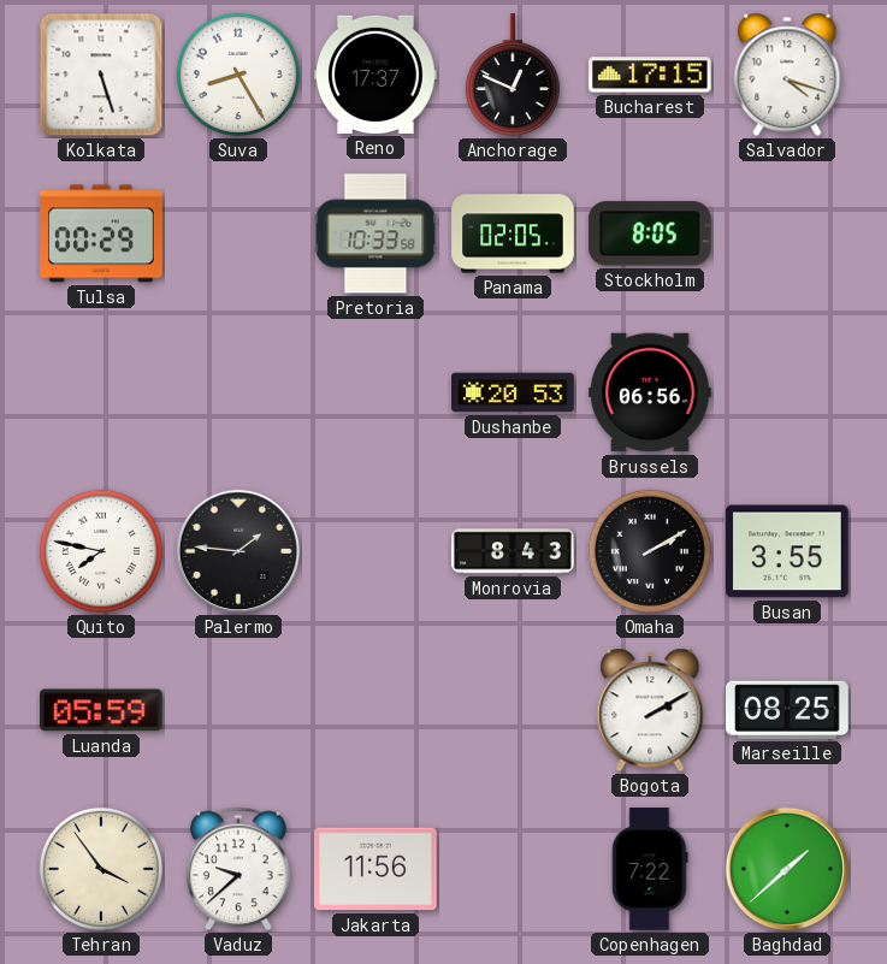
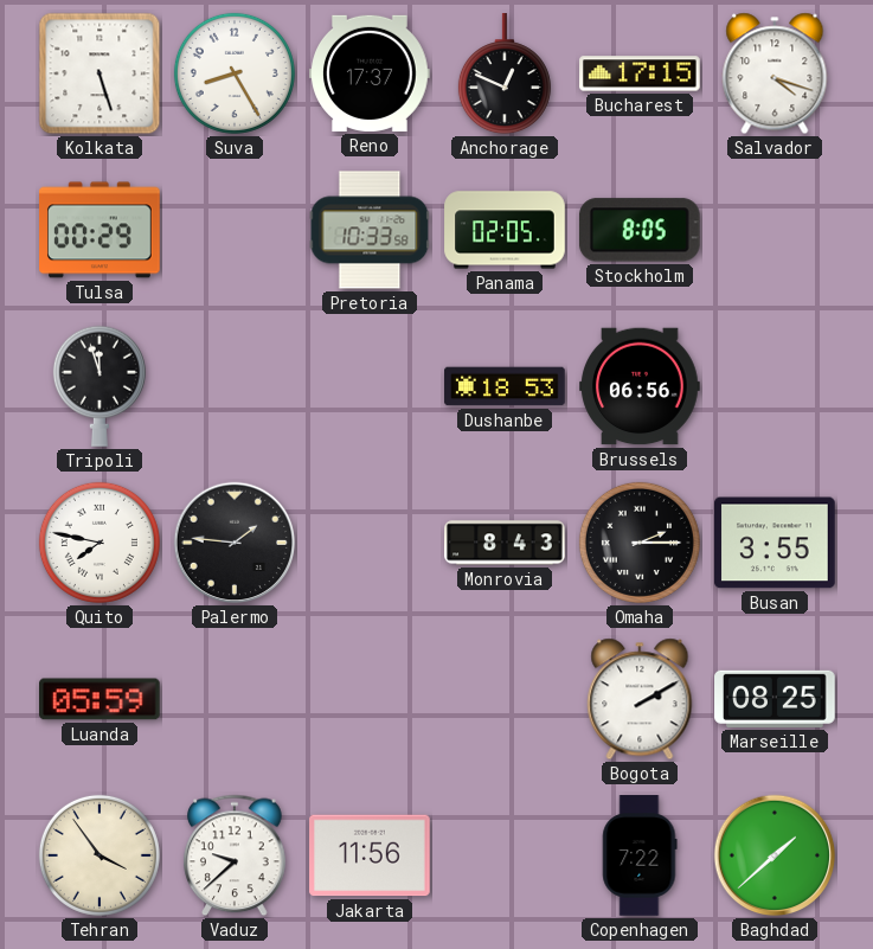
Tripoli: none -> 11:57 (100, 386)
Dushanbe: 20:53 -> 18:53 (505, 386)
Omaha: 2:10 -> 2:15 (640, 543)
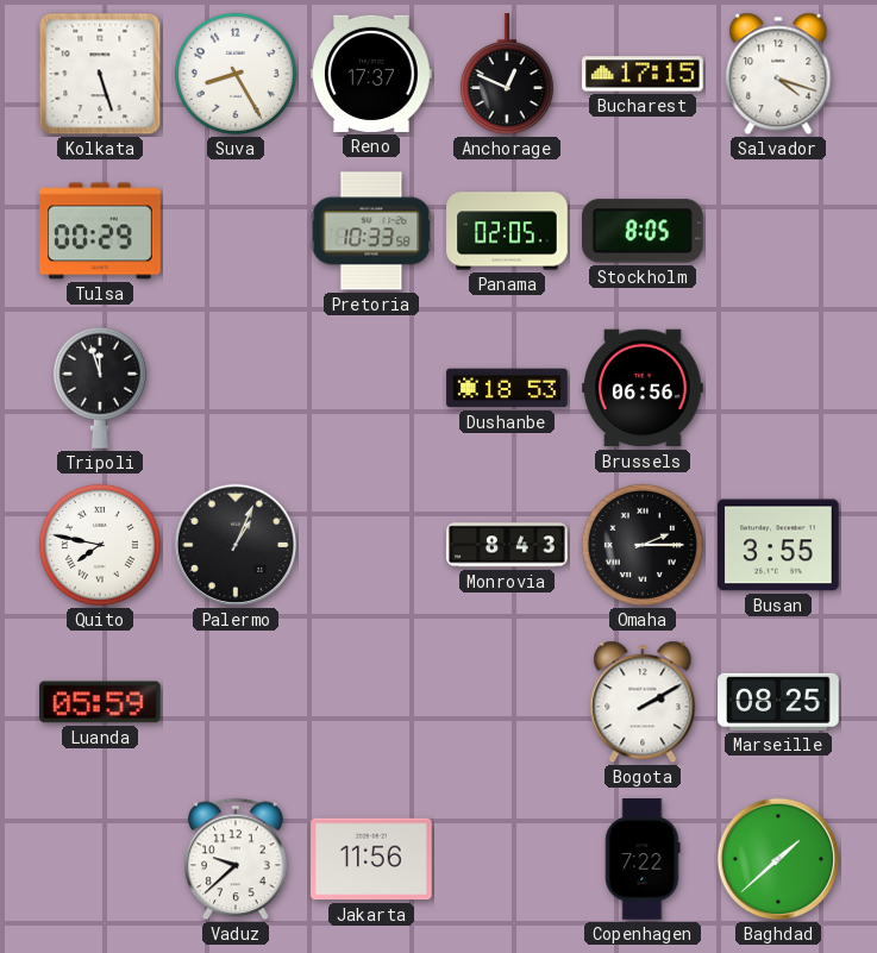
Palermo: 1:46 -> 1:04 (236, 545)
Tehran: 3:54 -> none (100, 855)
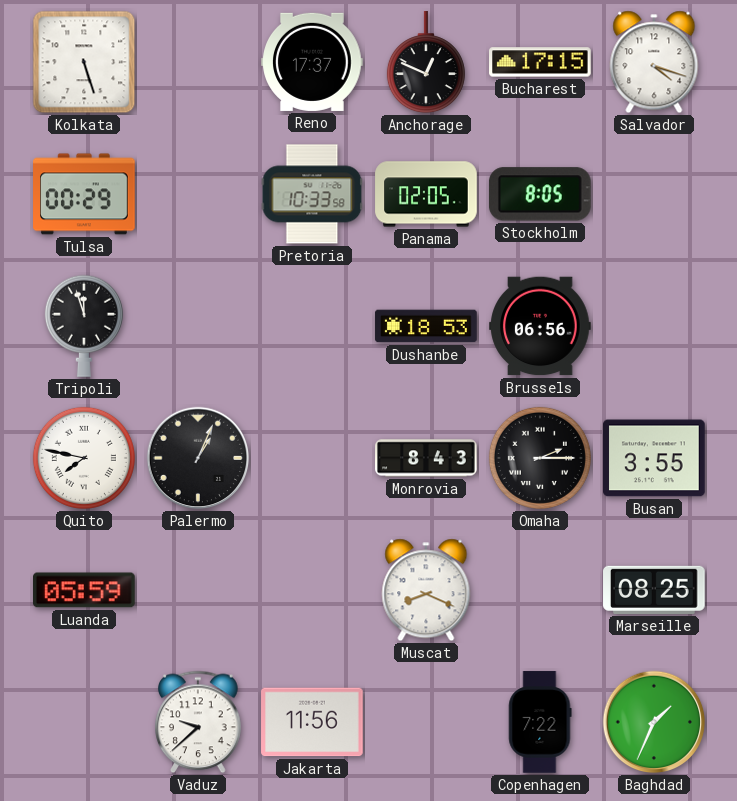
Suva: 8:25 -> none (236, 74)
Muscat: none -> 8:19 (426, 590)
Bogota: 2:10 -> none (643, 702)
Baghdad: 1:38 -> 1:34 (654, 722)
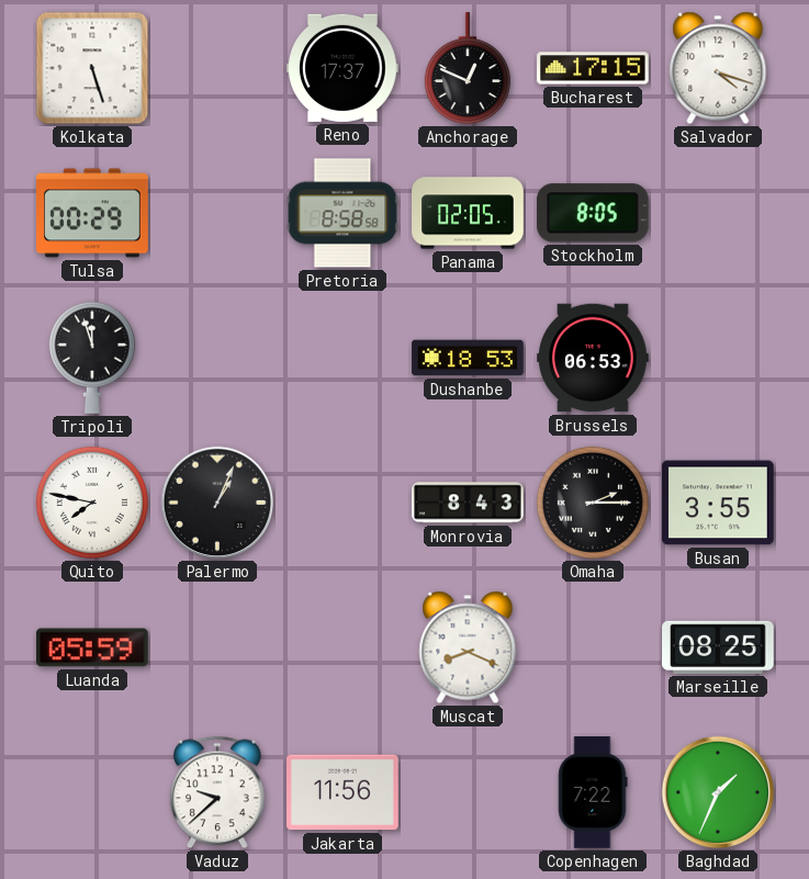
Pretoria: 10:33 -> 8:58 (342, 213)
Brussels: 06:56 -> 06:53 (593, 358)
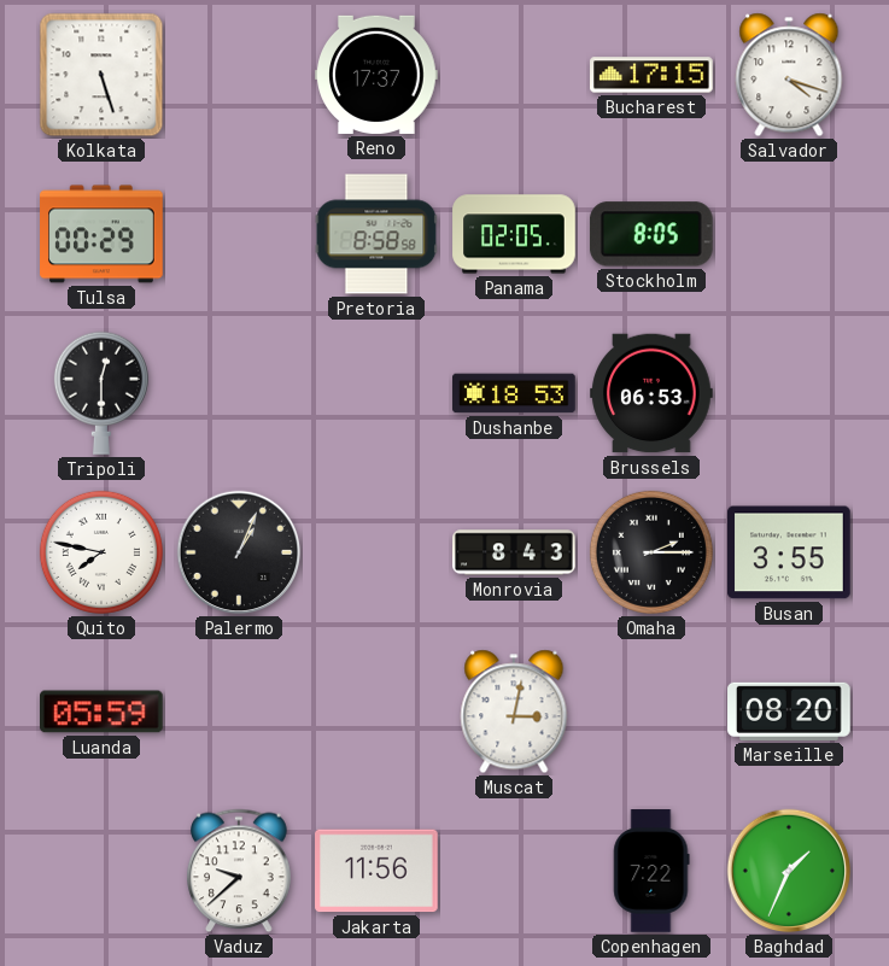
Anchorage: 12:49 -> none (468, 69)
Tripoli: 11:57 -> 12:30 (101, 393)
Muscat: 8:19 -> 3:02 (514, 712)
Marseille: 08:25 -> 08:20 (789, 712)
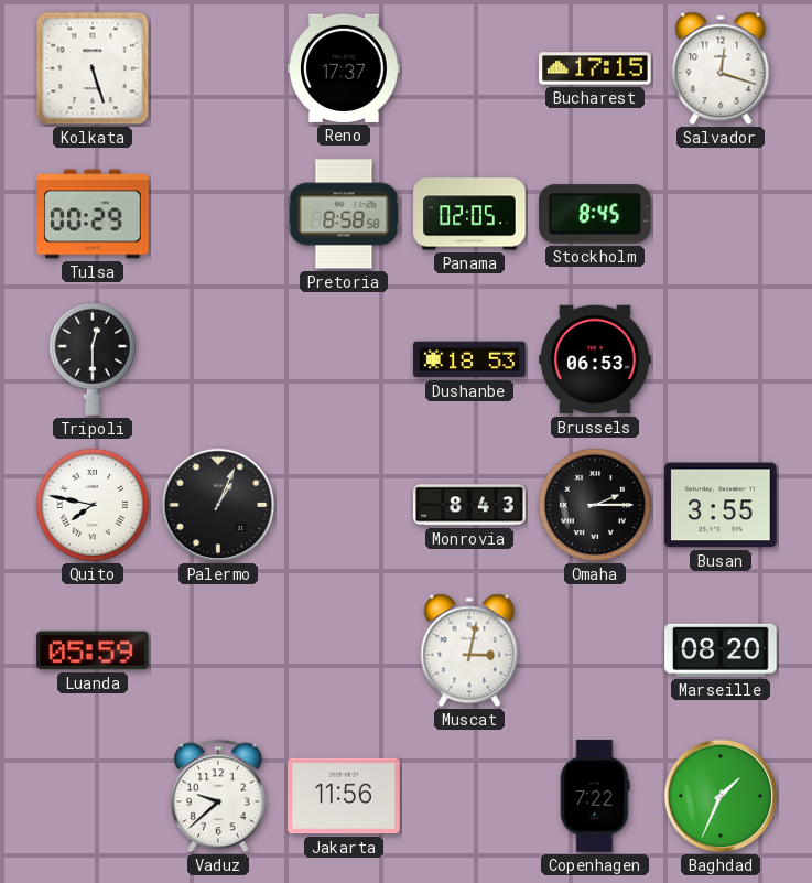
Salvador: 4:18 -> 12:18 (721, 68)
Stockholm: 8:05 -> 8:45 (595, 214)
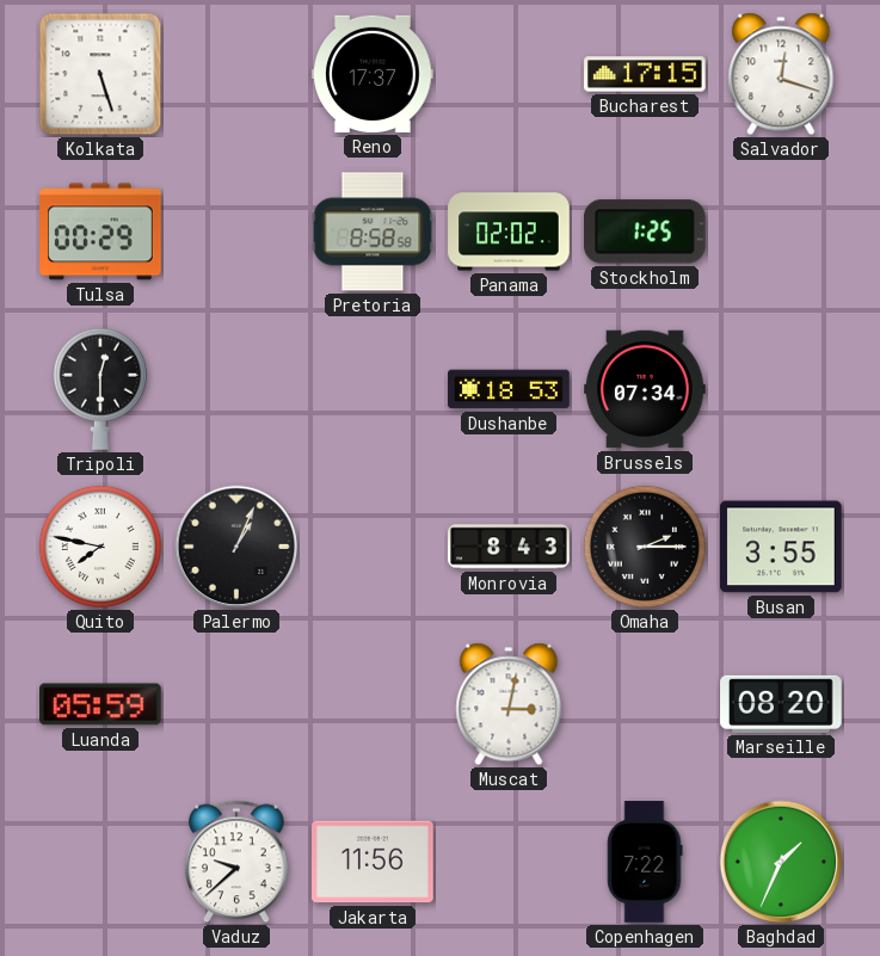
Panama: 02:05 -> 02:02 (509, 232)
Stockholm: 8:45 -> 1:25 (645, 232)
Brussels: 06:53 -> 07:34 (645, 389)
